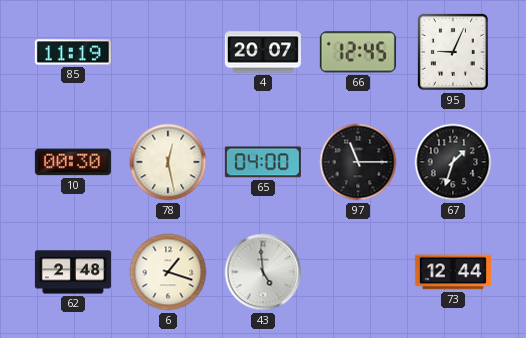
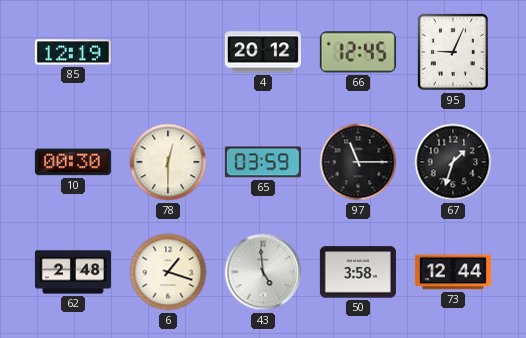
85: 11:19 -> 12:19 (73, 52)
4: 20:07 -> 20:12 (263, 52)
78: 12:28 -> 12:30 (168, 162)
65: 04:00 -> 03:59 (263, 162)
50: none -> 3:58 (358, 272)
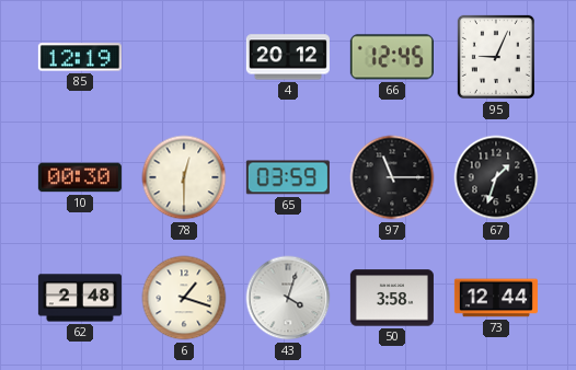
43: 4:59 -> 4:03 (288, 298)
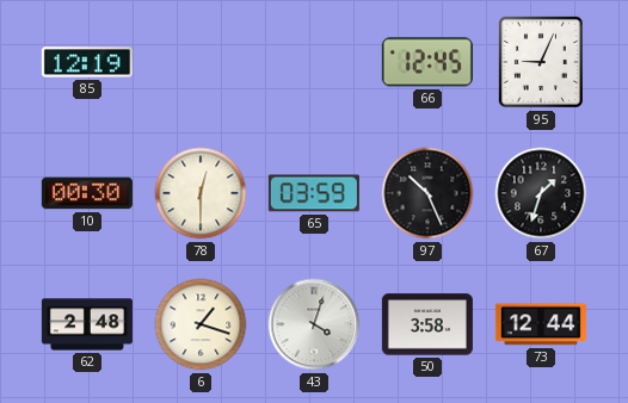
4: 20:12 -> none (288, 57)
97: 11:15 -> 10:26 (427, 193)
